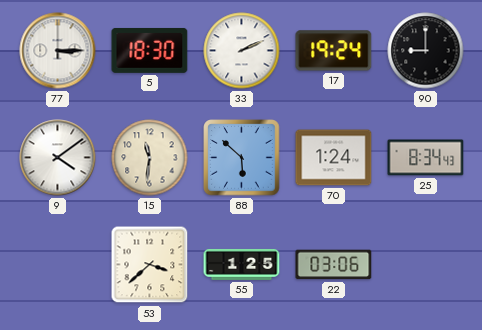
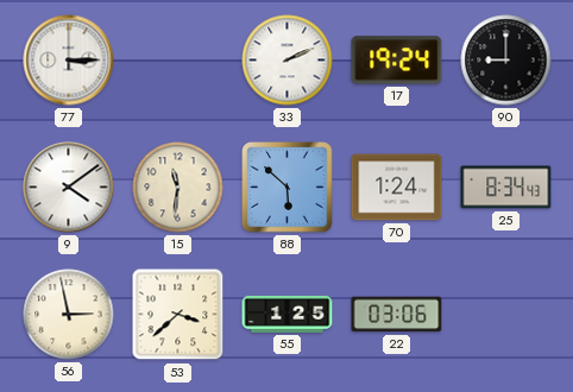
5: 18:30 -> none (150, 50)
56: none -> 2:58 (69, 315)
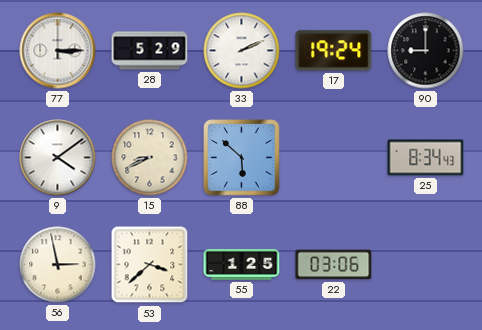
28: none -> 5:29 (150, 51)
15: 11:31 -> 8:41 (150, 158)
70: 1:24 -> none (397, 188)
